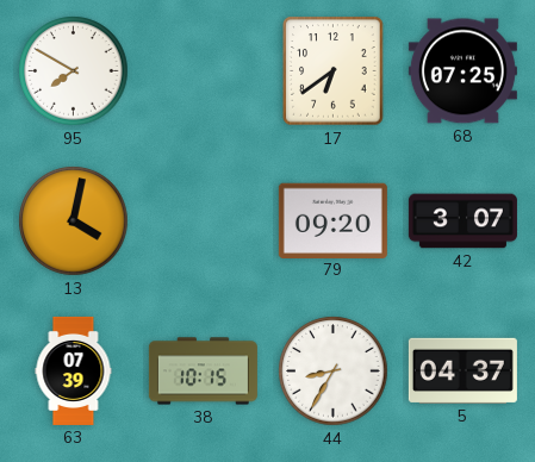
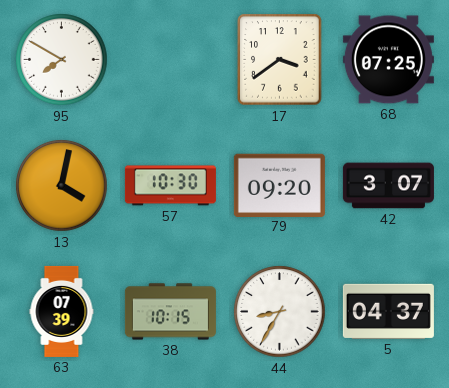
17: 6:39 -> 3:39 (280, 60)
57: none -> 10:30 (170, 186)
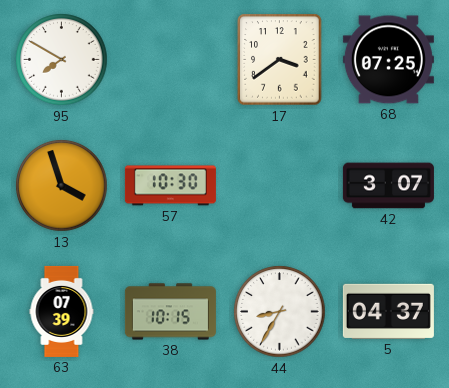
13: 4:02 -> 3:57 (62, 186)
79: 09:20 -> none (279, 185)
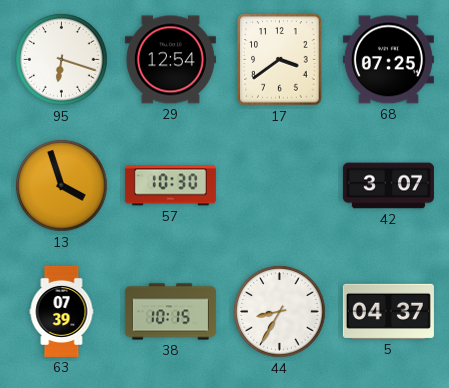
95: 7:50 -> 6:18 (62, 60)
29: none -> 12:54 (170, 60)
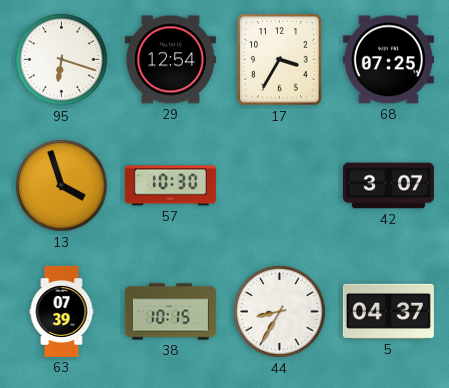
17: 3:39 -> 3:35 (280, 60)
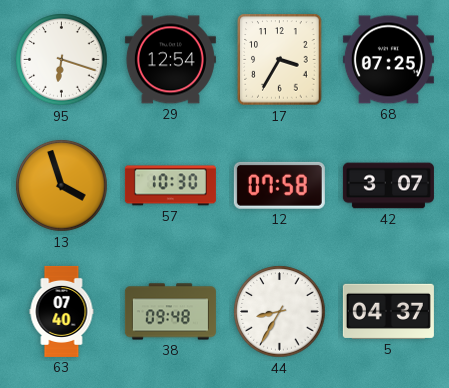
12: none -> 07:58 (279, 185)
63: 07:39 -> 07:40 (62, 311)
38: 10:15 -> 09:48 (170, 312)
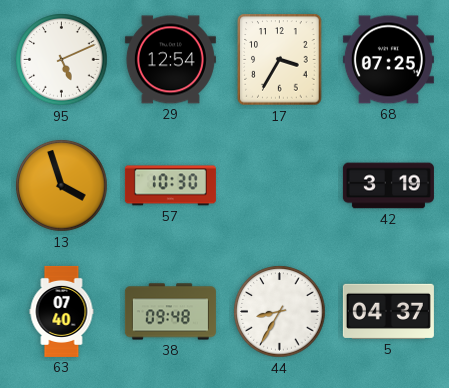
95: 6:18 -> 5:11 (62, 60)
12: 07:58 -> none (279, 185)
42: 3:07 -> 3:19 (388, 186)
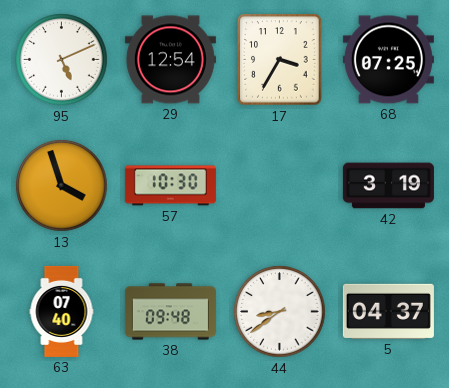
44: 8:35 -> 8:39 (280, 312)
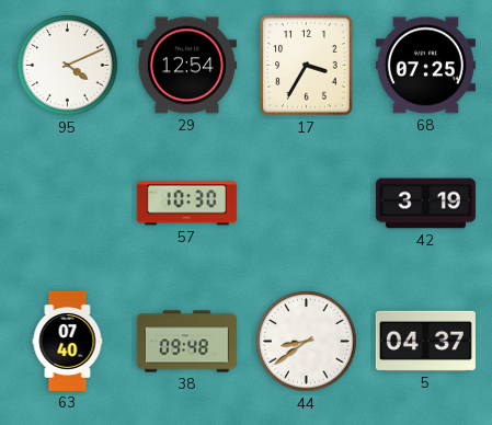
95: 5:11 -> 4:11 (68, 66)
13: 3:57 -> none (62, 186)
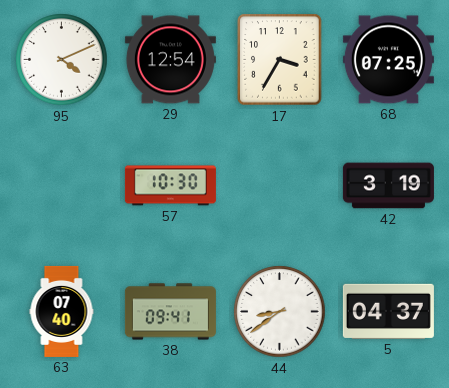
38: 09:48 -> 09:41 (170, 312)
